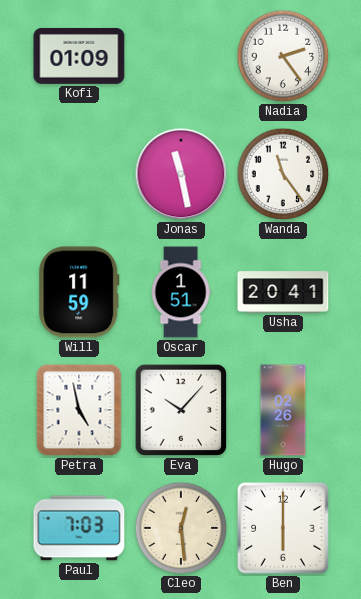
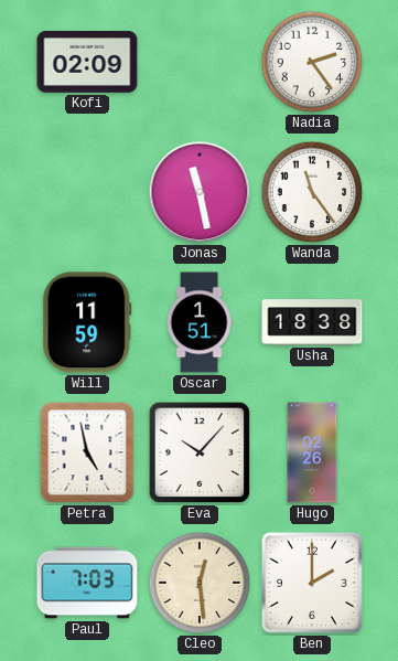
Kofi: 01:09 -> 02:09 (87, 62)
Usha: 20:41 -> 18:38 (312, 322)
Ben: 6:00 -> 2:00 (313, 584)
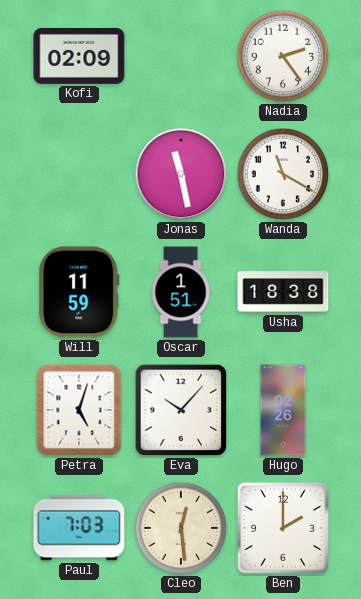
Wanda: 11:24 -> 11:20 (283, 174)
Petra: 4:58 -> 5:03 (79, 410)
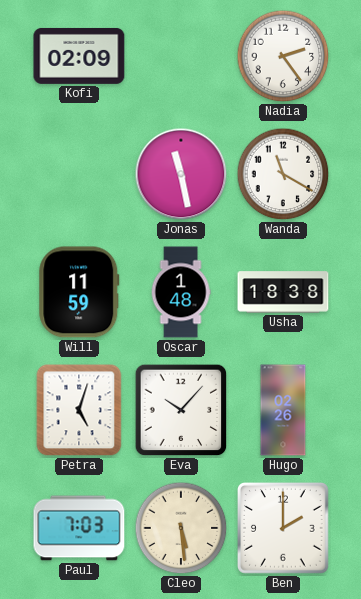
Oscar: 1:51 -> 1:48 (181, 292)
Cleo: 12:29 -> 5:29 (181, 528)
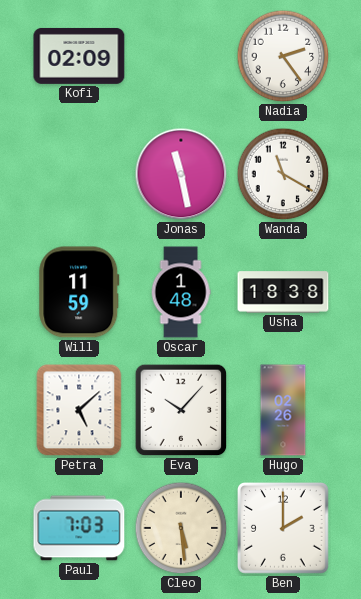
Petra: 5:03 -> 5:08 (79, 410)
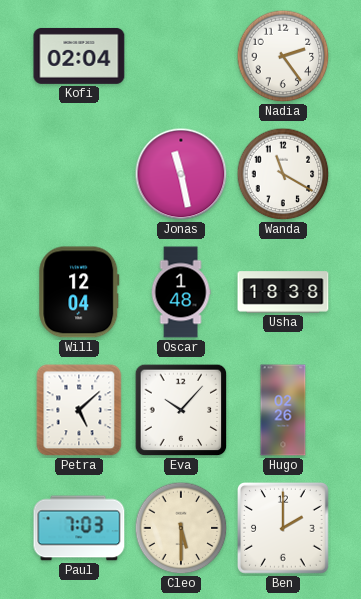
Kofi: 02:09 -> 02:04 (79, 56)
Will: 11:59 -> 12:04 (79, 292)
Cleo: 5:29 -> 5:30 (181, 528)
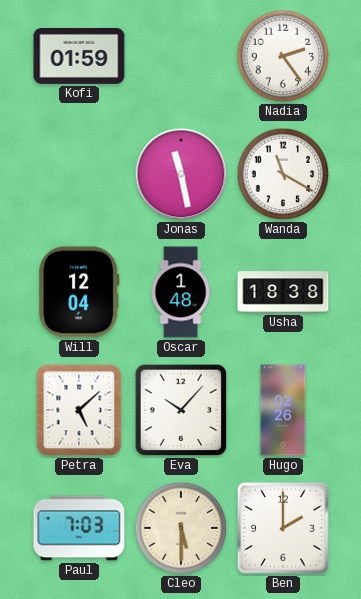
Kofi: 02:04 -> 01:59 (79, 56)
